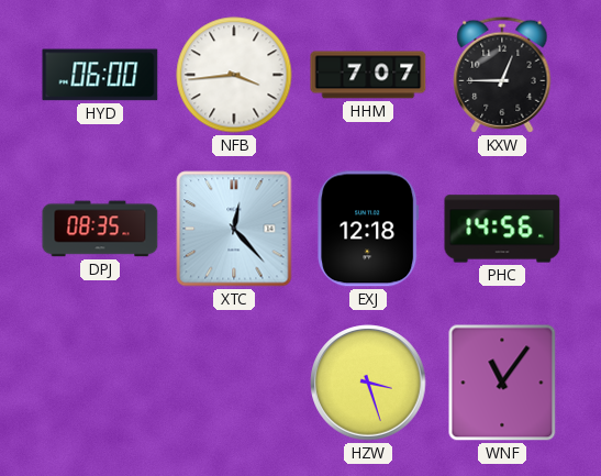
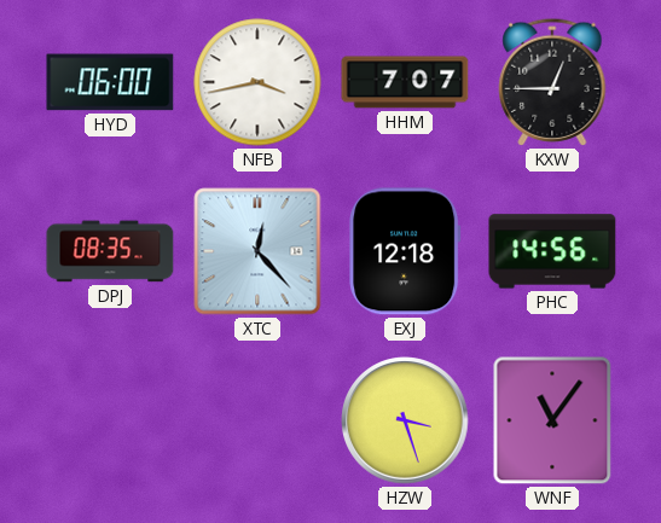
NFB: 3:44 -> 3:43 (257, 82)
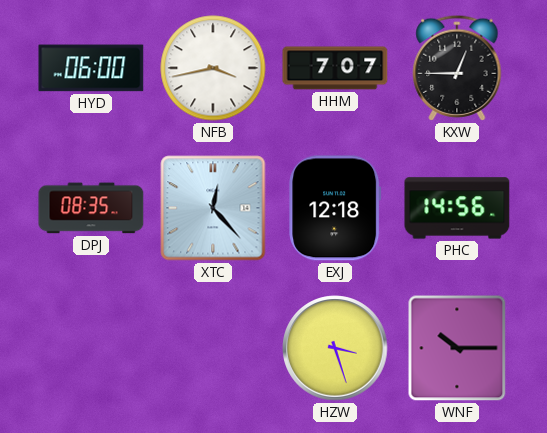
WNF: 11:06 -> 10:15 (457, 348)
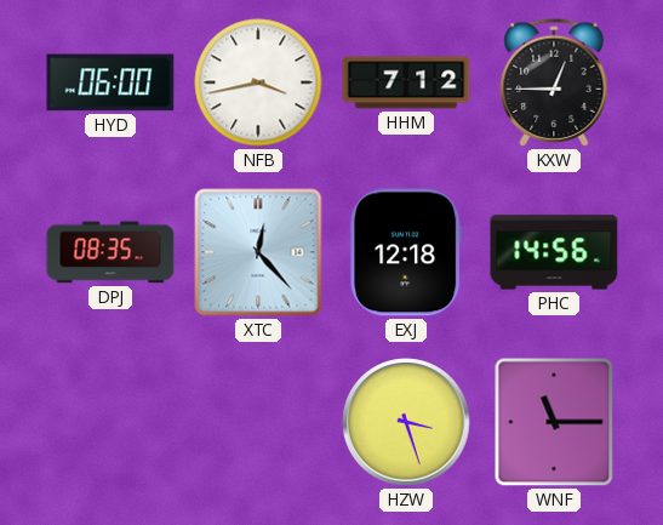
HHM: 7:07 -> 7:12 (406, 82)
WNF: 10:15 -> 11:15 (554, 422)
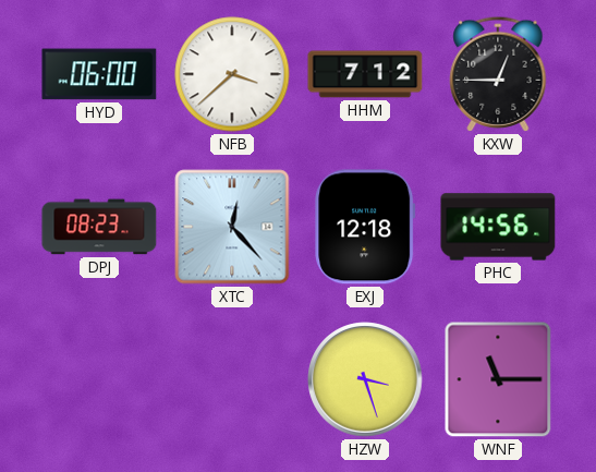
NFB: 3:43 -> 3:38 (232, 74)
DPJ: 08:35 -> 08:23 (99, 227)
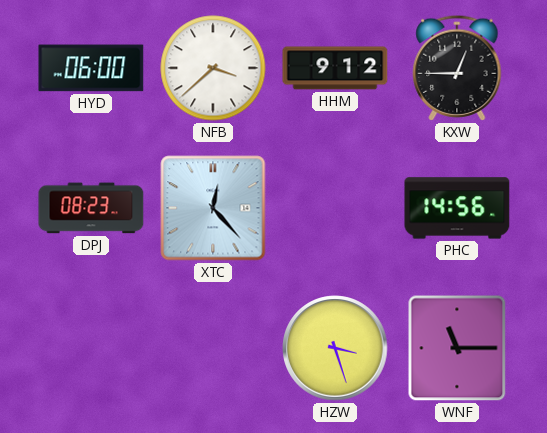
HHM: 7:12 -> 9:12 (335, 68)
EXJ: 12:18 -> none (365, 227)
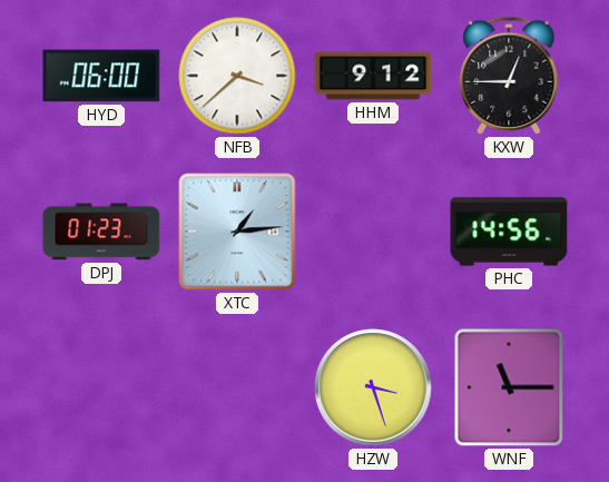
DPJ: 08:23 -> 01:23 (101, 232)
XTC: 12:23 -> 1:14 (237, 232)
